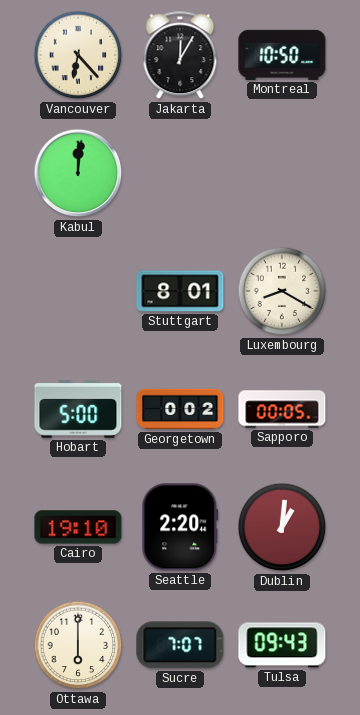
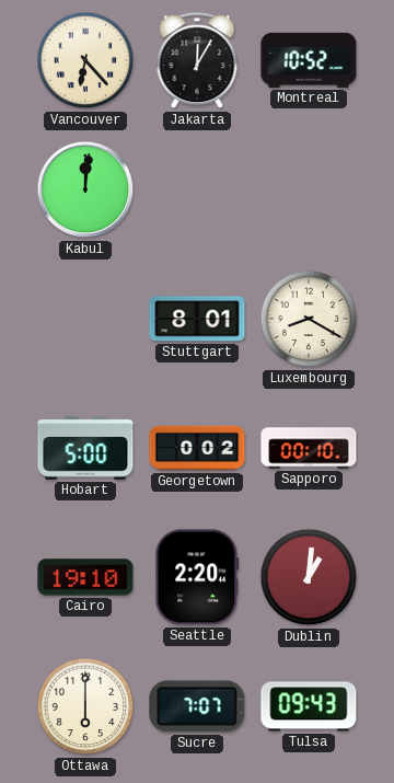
Montreal: 10:50 -> 10:52 (309, 60)
Sapporo: 00:05 -> 00:10 (309, 448)
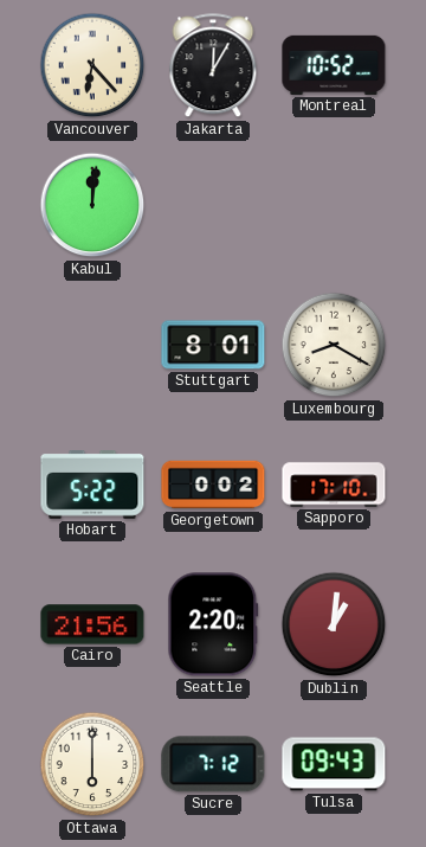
Hobart: 5:00 -> 5:22 (92, 486)
Sapporo: 00:10 -> 17:10 (334, 485)
Cairo: 19:10 -> 21:56 (92, 624)
Sucre: 7:07 -> 7:12 (213, 764)
